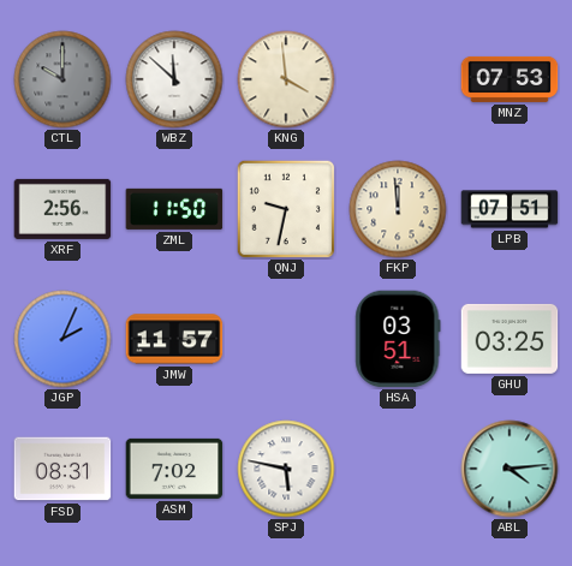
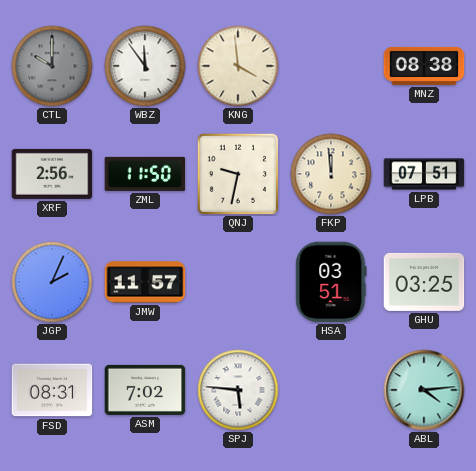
WBZ: 11:52 -> 11:54 (145, 66)
MNZ: 07:53 -> 08:38 (424, 66)
SPJ: 5:47 -> 5:46 (238, 390)
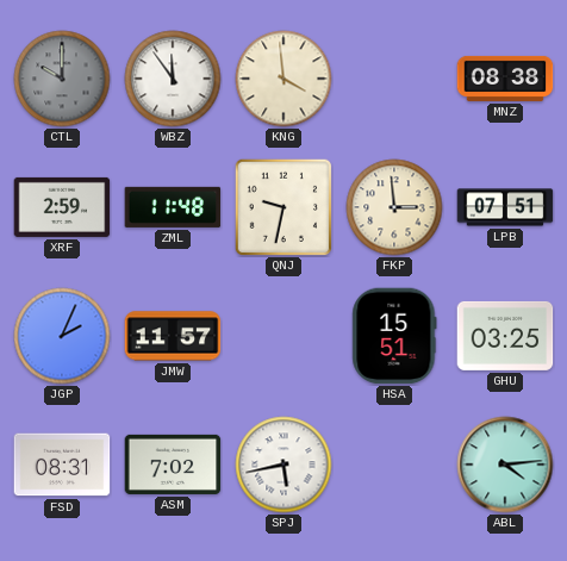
XRF: 2:56 -> 2:59 (62, 207)
ZML: 11:50 -> 11:48 (173, 207)
FKP: 11:59 -> 2:59 (394, 207)
HSA: 03:51 -> 15:51 (394, 336)
SPJ: 5:46 -> 5:43 (283, 465)
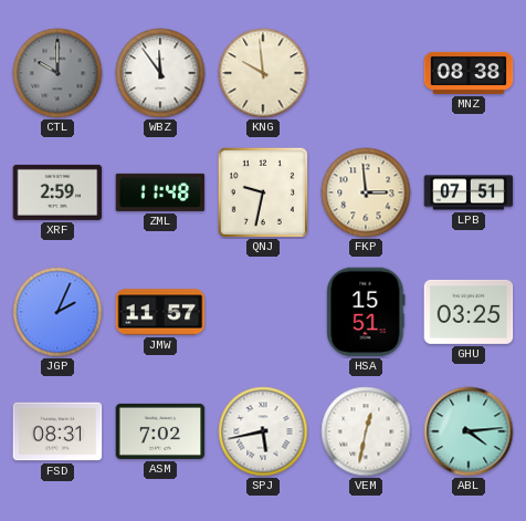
KNG: 3:59 -> 9:59 (263, 73)
VEM: none -> 12:32 (366, 431)
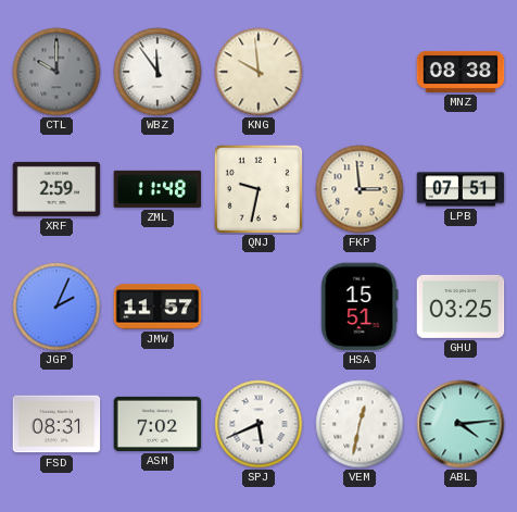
SPJ: 5:43 -> 5:41 (258, 424)
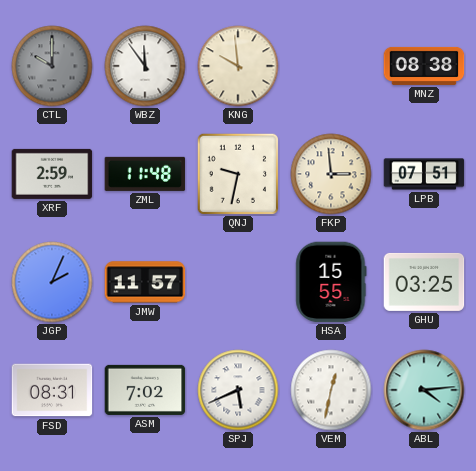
HSA: 15:51 -> 15:55 (331, 282)
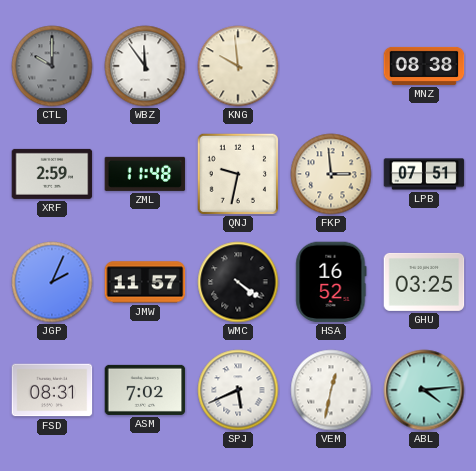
WMC: none -> 4:21 (238, 282)
HSA: 15:55 -> 16:52 (331, 282)
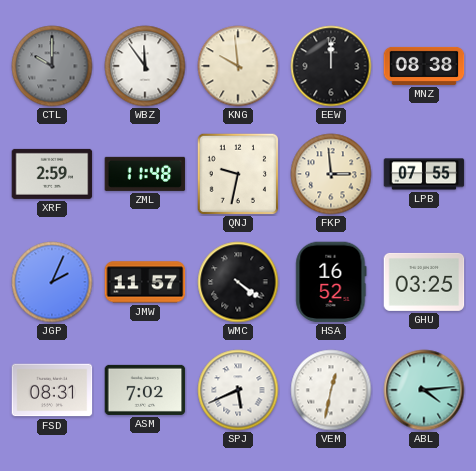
EEW: none -> 12:00 (331, 66)
LPB: 07:51 -> 07:55 (424, 174)
